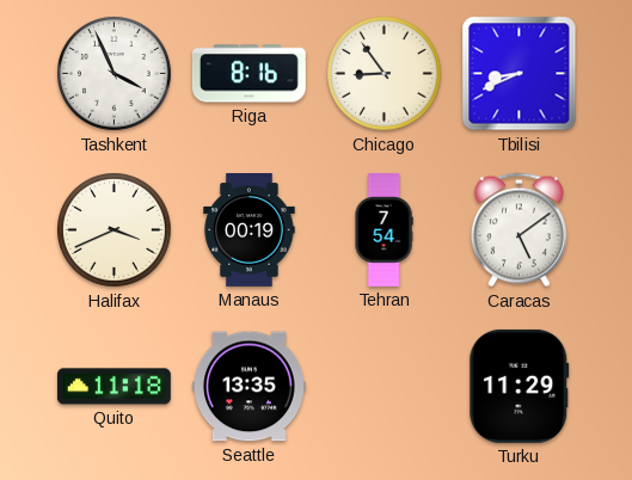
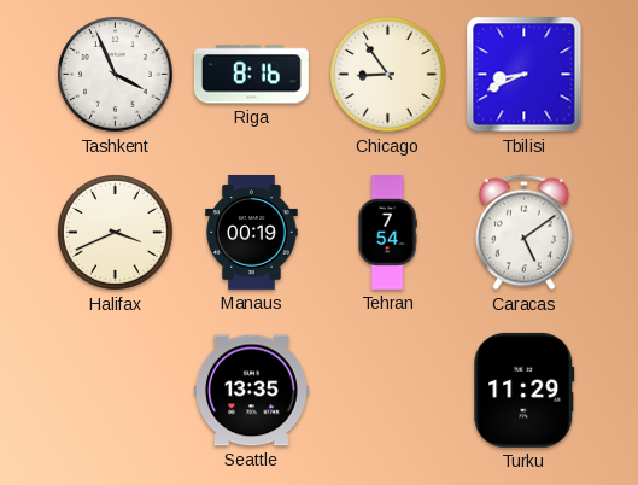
Quito: 11:18 -> none (113, 387)
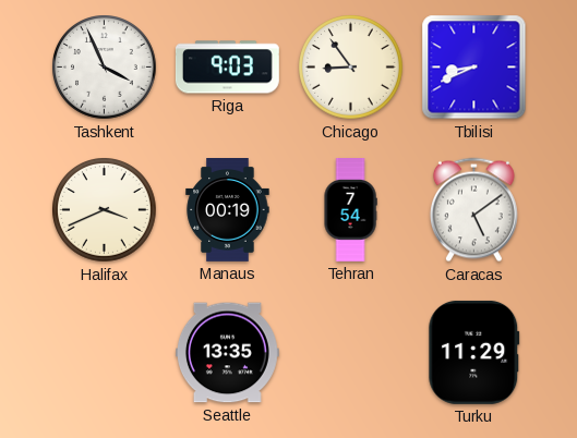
Riga: 8:16 -> 9:03 (227, 68)
